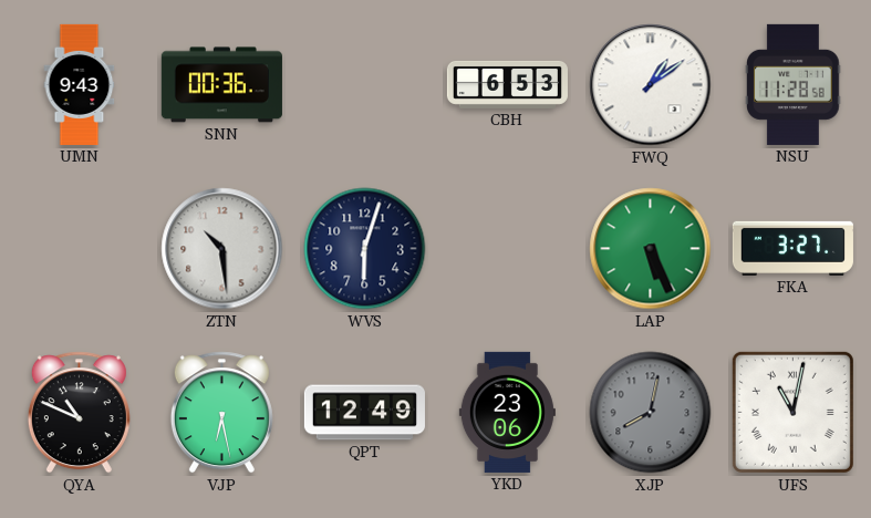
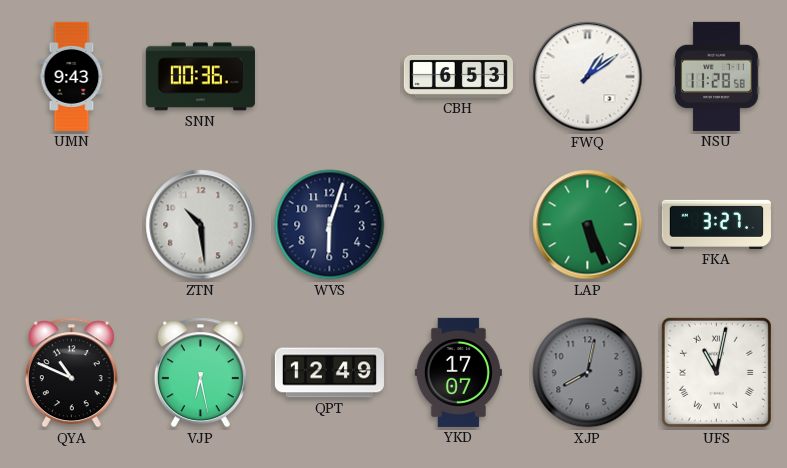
YKD: 23:06 -> 17:07 (458, 372)
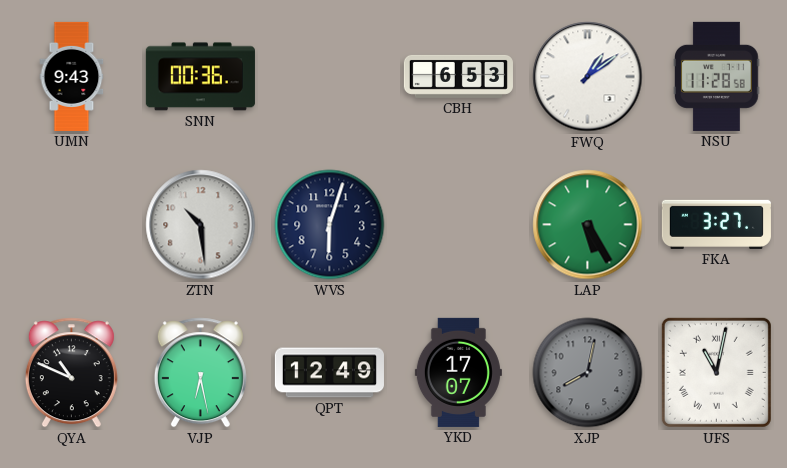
LAP: 5:26 -> 5:25 (588, 225)
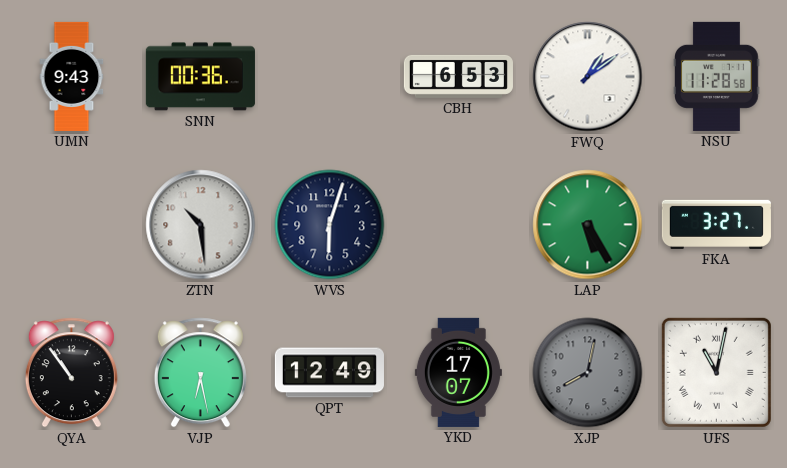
QYA: 10:49 -> 10:54 (71, 373)
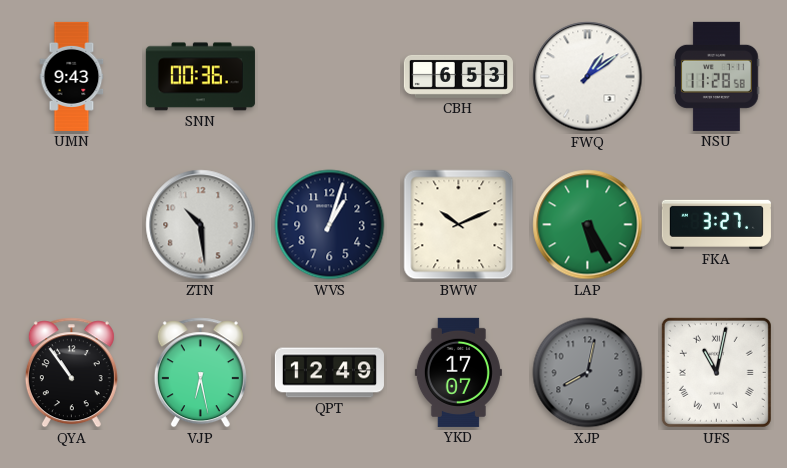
WVS: 6:03 -> 1:03 (330, 225)
BWW: none -> 10:11 (459, 225)
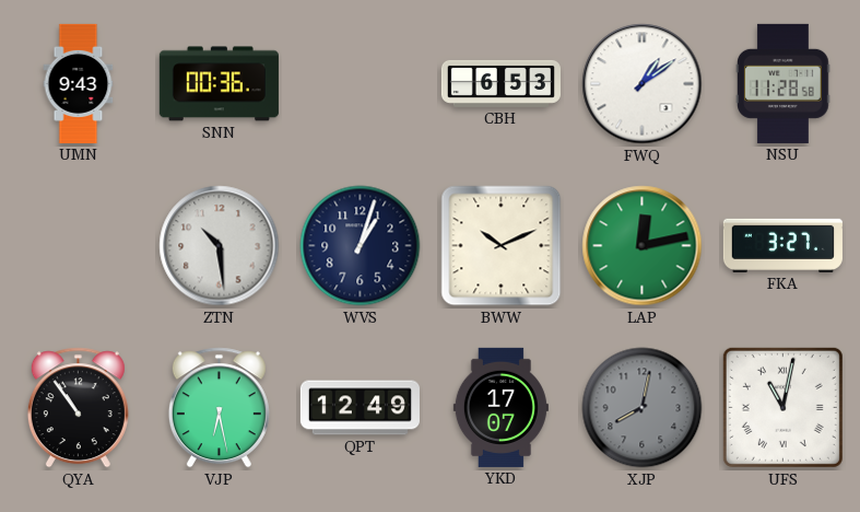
LAP: 5:25 -> 12:13 (643, 246)
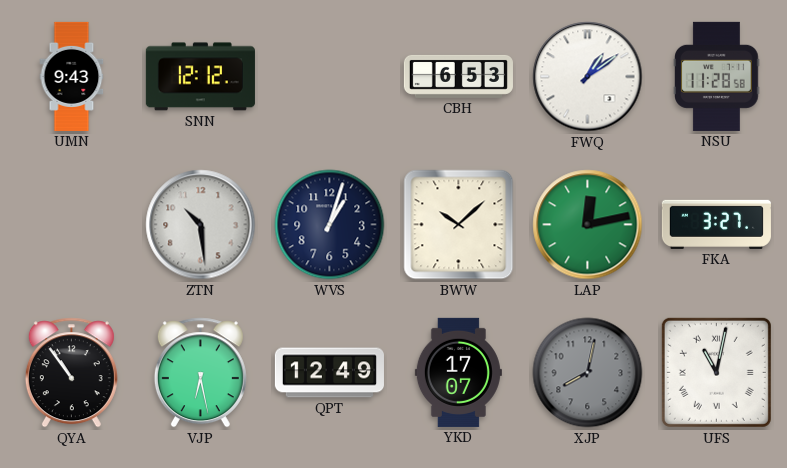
SNN: 00:36 -> 12:12 (200, 77)
BWW: 10:11 -> 10:08 (459, 225)
